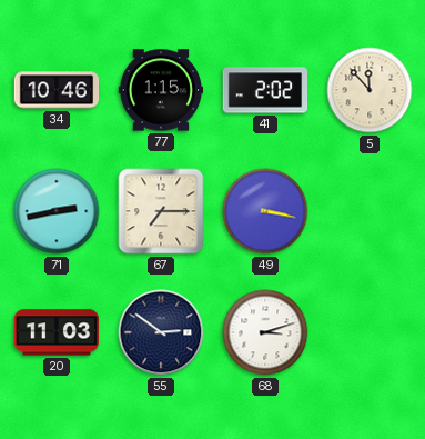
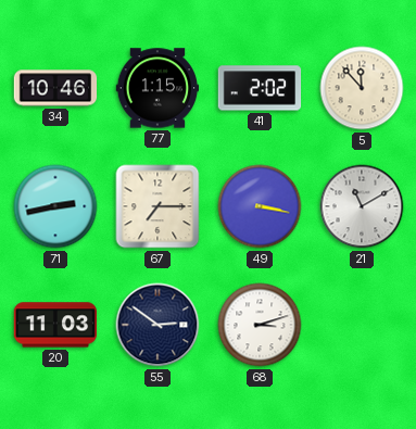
21: none -> 11:10 (362, 206)
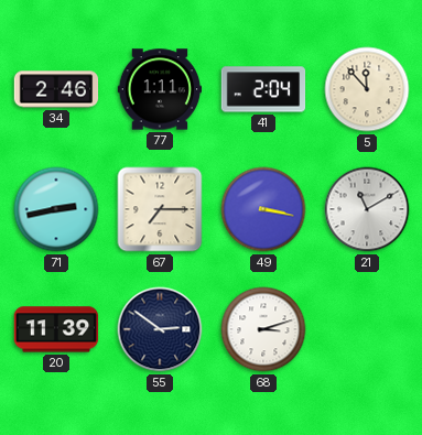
34: 10:46 -> 2:46 (56, 89)
77: 1:15 -> 1:11 (160, 89)
41: 2:02 -> 2:04 (263, 89)
20: 11:03 -> 11:39 (56, 329)
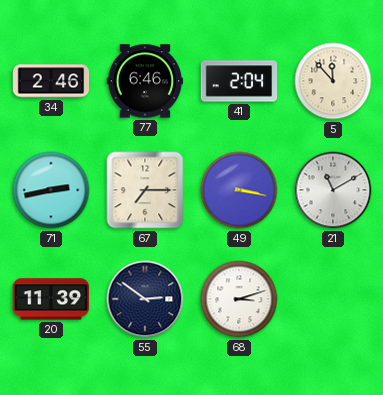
77: 1:11 -> 6:46 (145, 81)
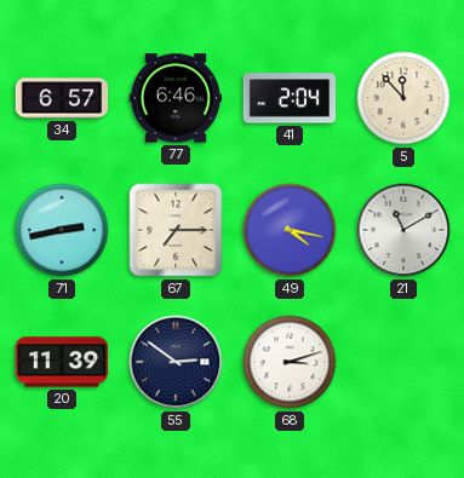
34: 2:46 -> 6:57 (62, 98)
49: 3:17 -> 4:17 (290, 230)
